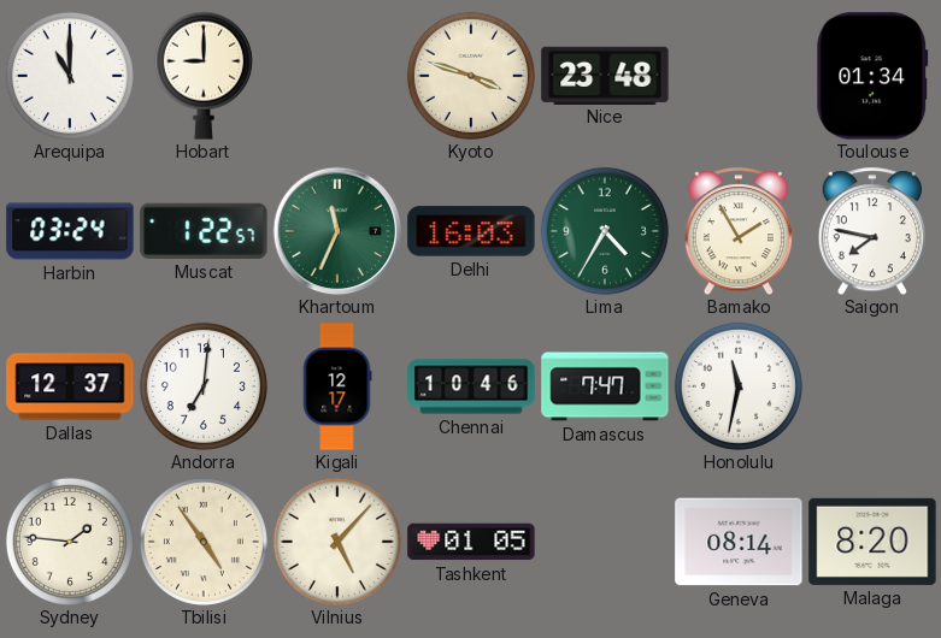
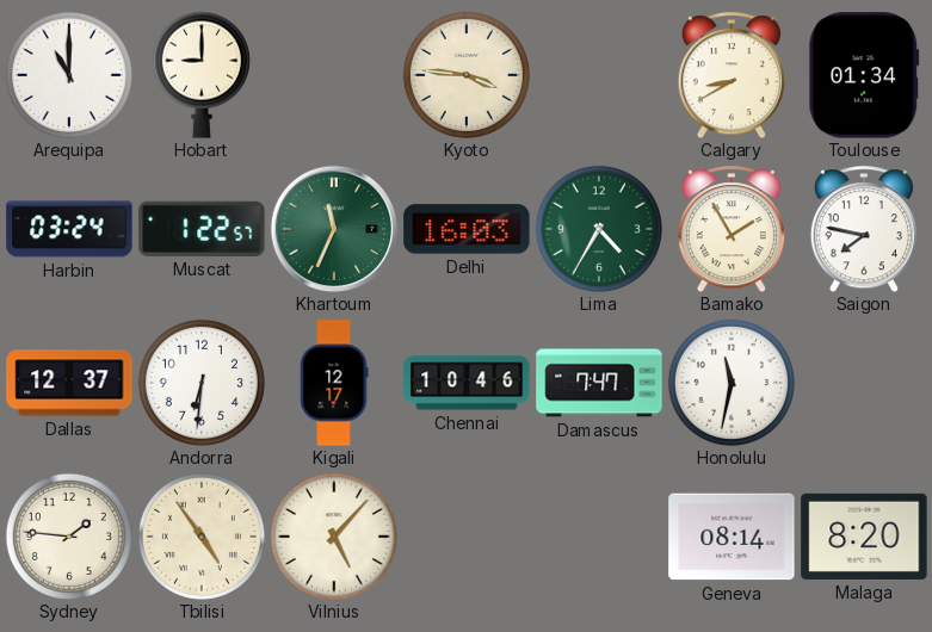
Kyoto: 3:48 -> 3:46 (467, 75)
Nice: 23:48 -> none (605, 75)
Calgary: none -> 8:40 (732, 75)
Andorra: 7:01 -> 6:31 (202, 383)
Tashkent: 01:05 -> none (471, 542)
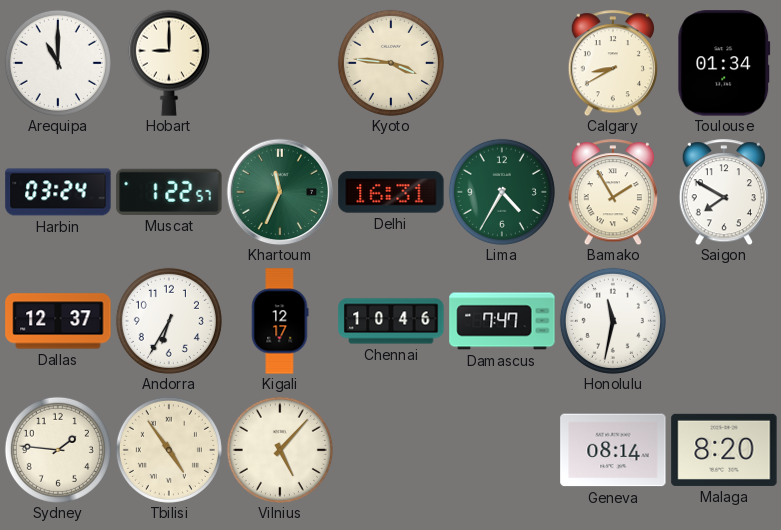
Delhi: 16:03 -> 16:31 (391, 192)
Saigon: 7:47 -> 7:50 (724, 192)
Andorra: 6:31 -> 6:35 (169, 321)
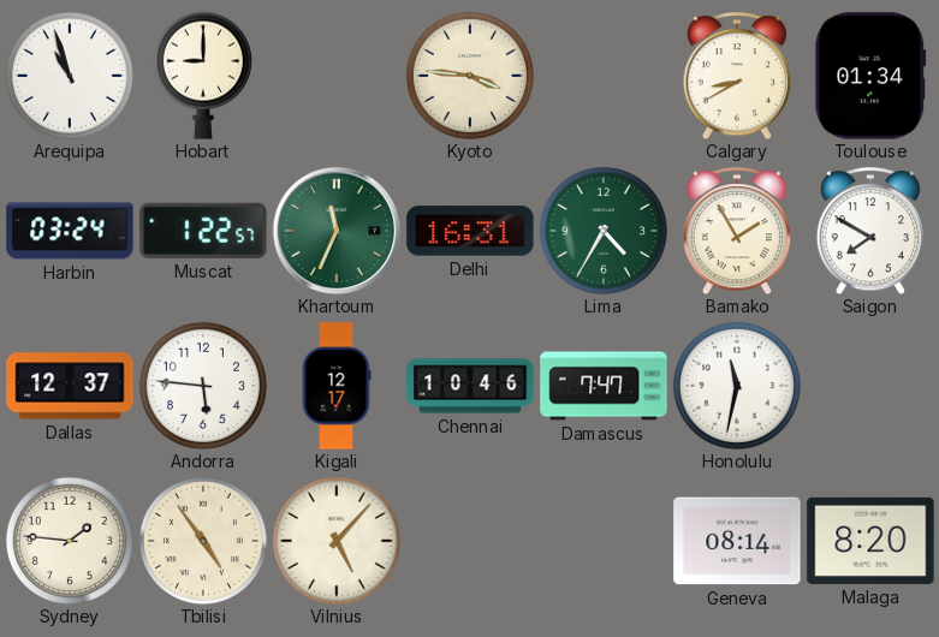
Arequipa: 11:00 -> 10:57 (70, 76)
Andorra: 6:35 -> 5:46 (203, 386)
